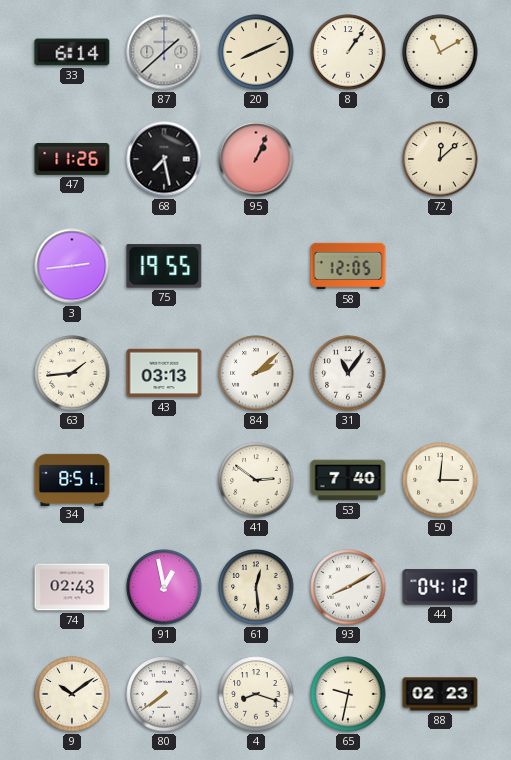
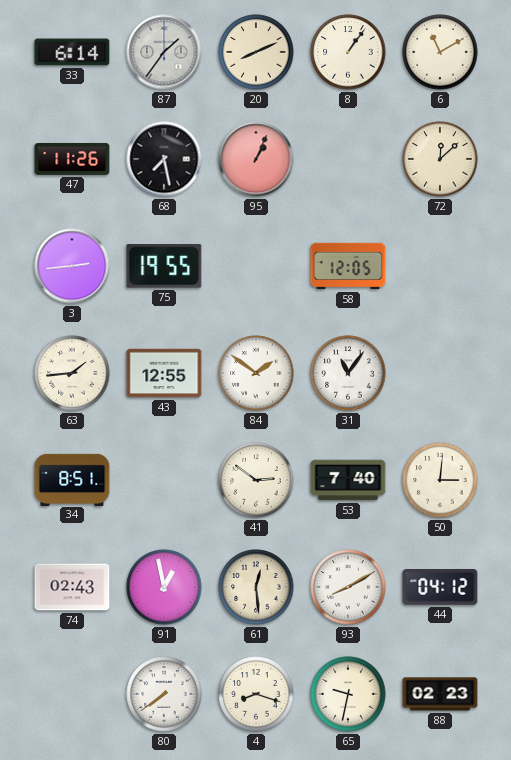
87: 1:38 -> 1:36 (164, 52)
43: 03:13 -> 12:55 (164, 373)
84: 2:08 -> 1:51 (256, 373)
9: 10:09 -> none (72, 694)
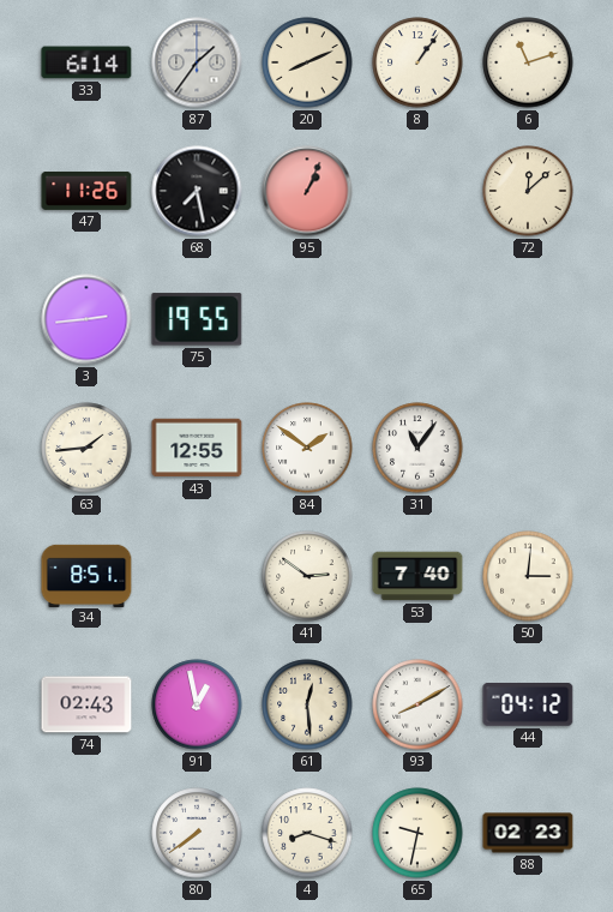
6: 11:10 -> 11:12 (528, 62)
58: 12:05 -> none (348, 266)
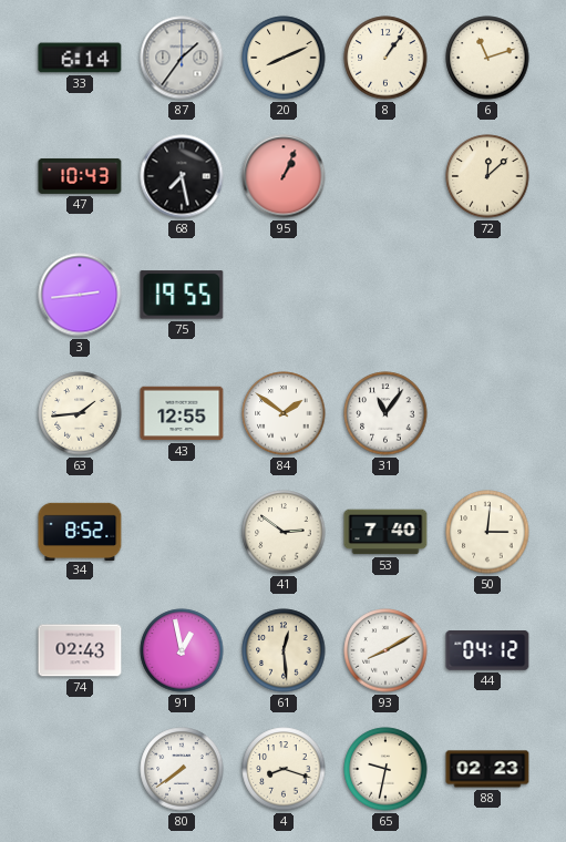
47: 11:26 -> 10:43 (80, 176)
34: 8:51 -> 8:52 (80, 531)
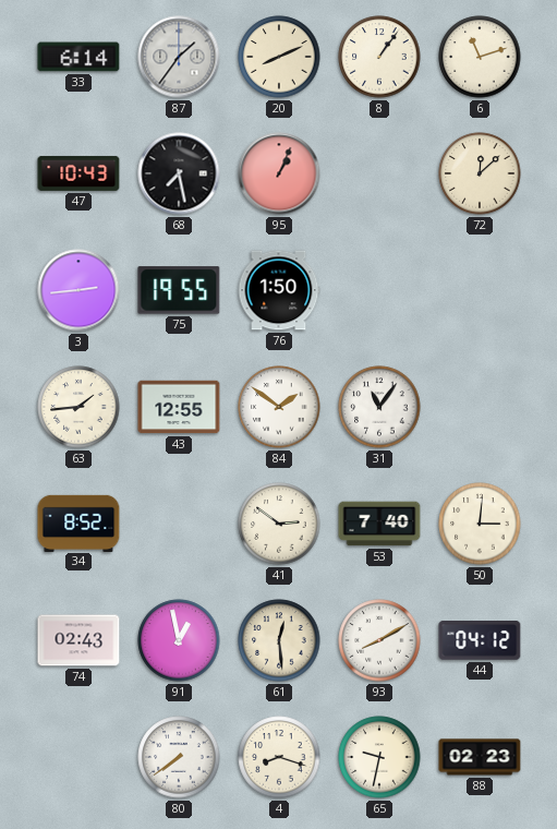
76: none -> 1:50 (279, 290)
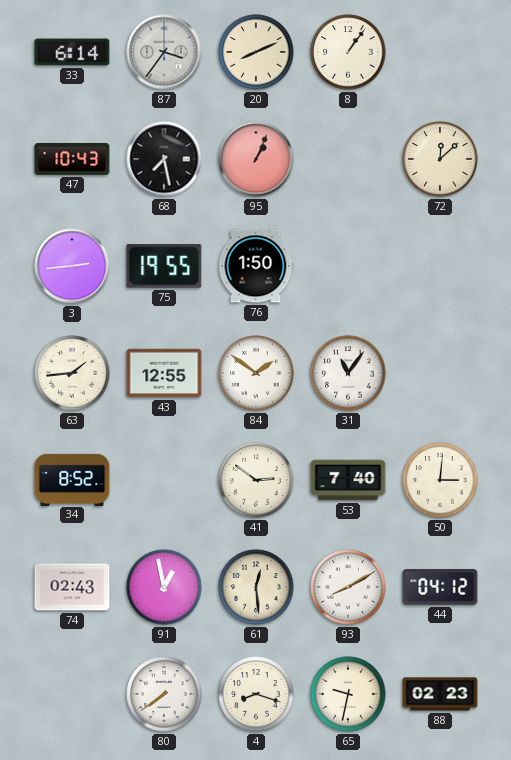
87: 1:36 -> 3:36 (164, 52)
6: 11:12 -> none (480, 57)
